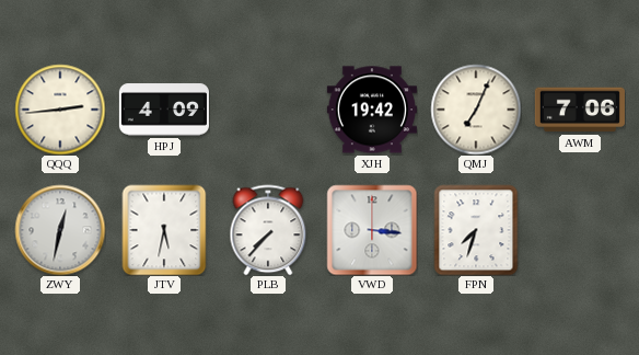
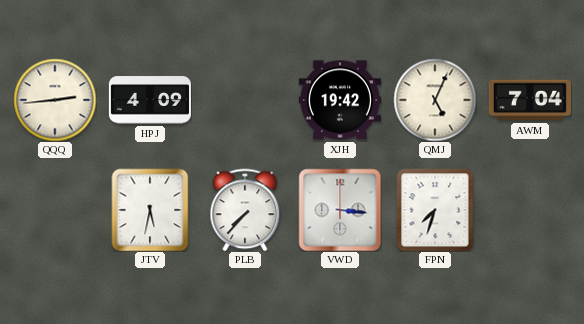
QMJ: 7:04 -> 5:04 (435, 100)
AWM: 7:06 -> 7:04 (530, 100)
ZWY: 12:32 -> none (60, 230)
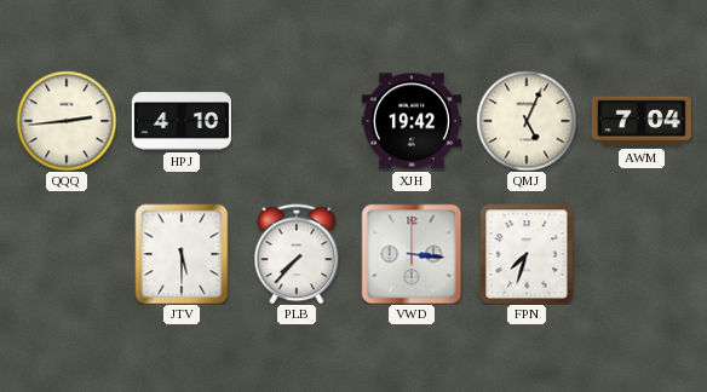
HPJ: 4:09 -> 4:10 (182, 121)
JTV: 5:32 -> 5:30 (182, 254)
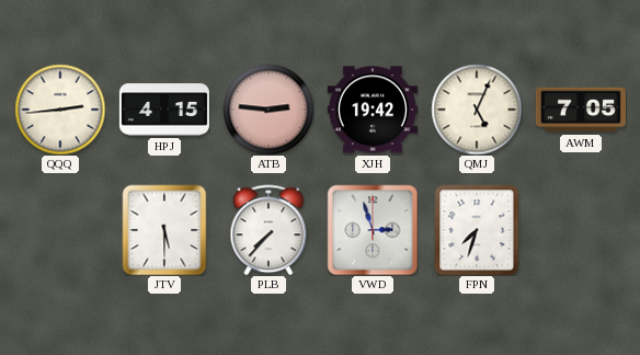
HPJ: 4:10 -> 4:15 (164, 110)
ATB: none -> 2:46 (268, 110)
AWM: 7:04 -> 7:05 (581, 110)
VWD: 3:16 -> 2:57 (373, 230)
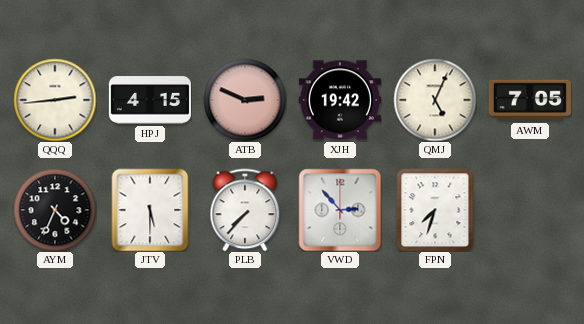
ATB: 2:46 -> 2:49 (245, 100)
AYM: none -> 4:34 (55, 210)
VWD: 2:57 -> 2:53 (340, 210)
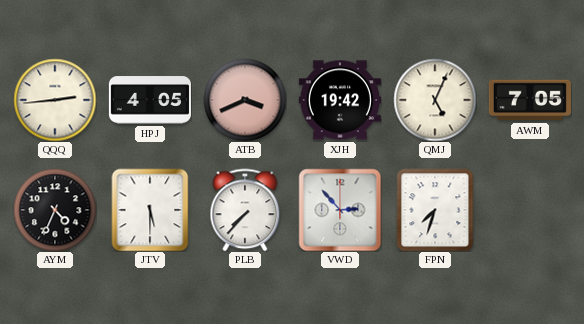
HPJ: 4:15 -> 4:05 (150, 100)
ATB: 2:49 -> 3:41 (245, 100)
